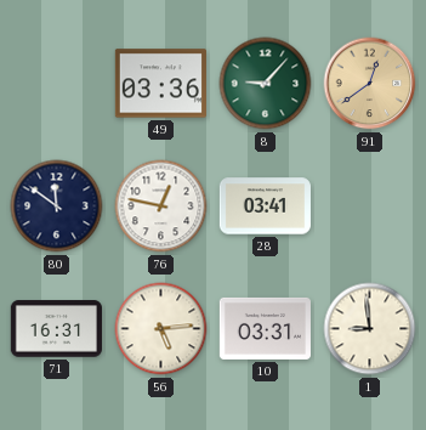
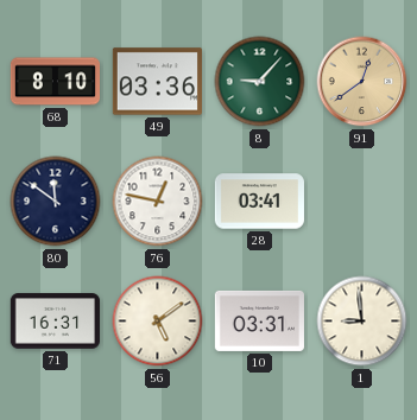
68: none -> 8:10 (55, 82)
56: 5:14 -> 5:09 (158, 322)
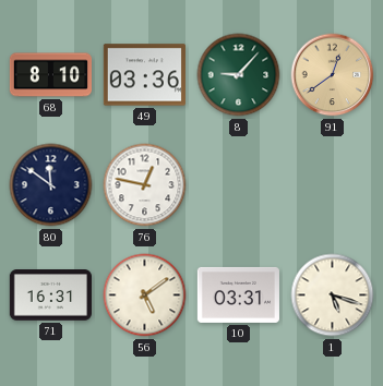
28: 03:41 -> none (259, 202)
1: 8:59 -> 5:18 (333, 295)
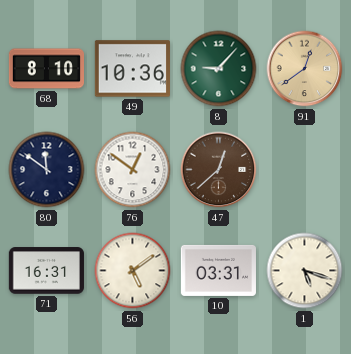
49: 03:36 -> 10:36 (132, 69)
76: 12:47 -> 12:51 (133, 170)
47: none -> 12:38 (219, 170)
